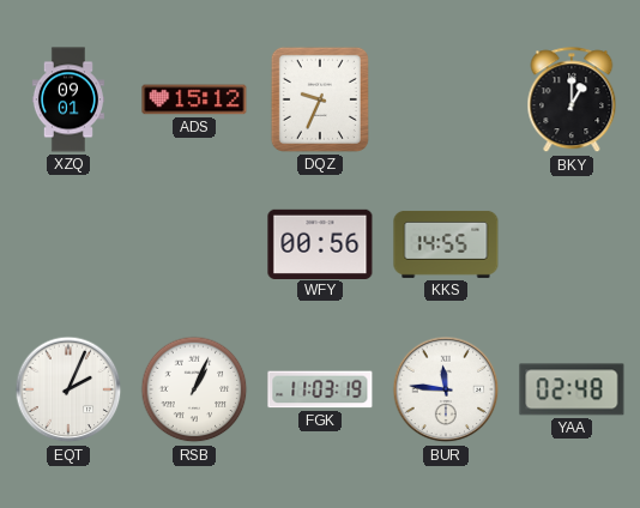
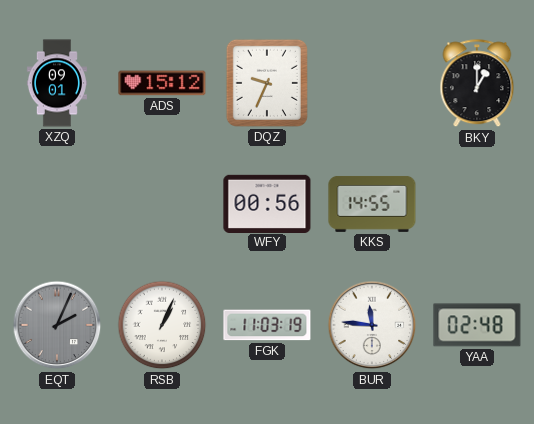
EQT dial: white -> grey (57, 325)
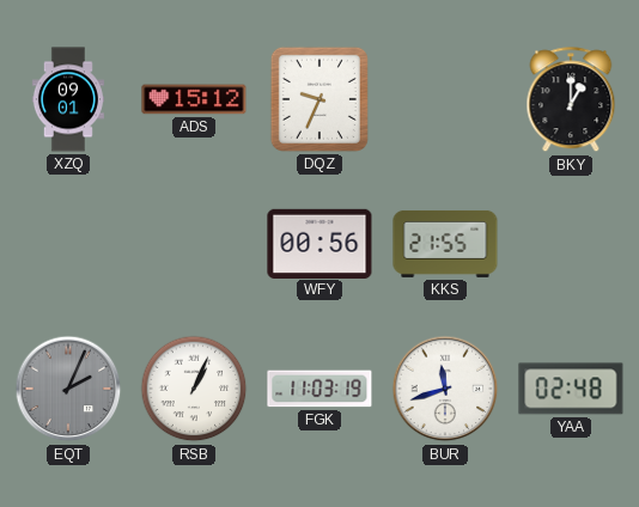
KKS: 14:55 -> 21:55 (445, 244)
BUR: 11:46 -> 11:42 (445, 389)
